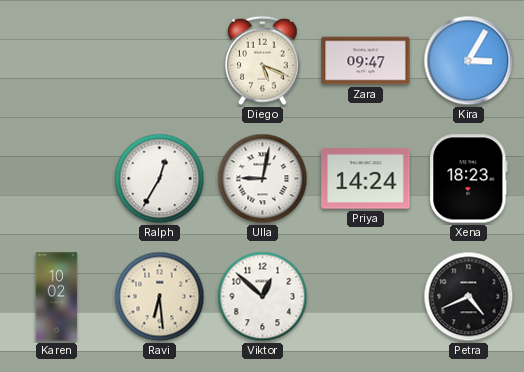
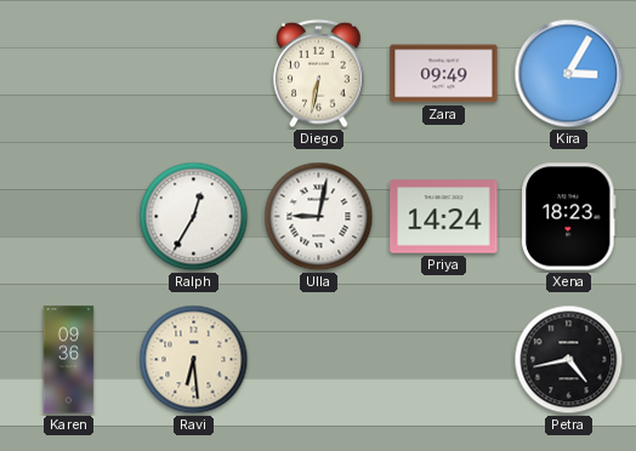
Diego: 5:19 -> 6:32 (319, 74)
Zara: 09:47 -> 09:49 (444, 74)
Karen: 10:02 -> 09:36 (69, 360)
Viktor: 12:52 -> none (263, 297)
Petra: 4:41 -> 4:43 (569, 360)
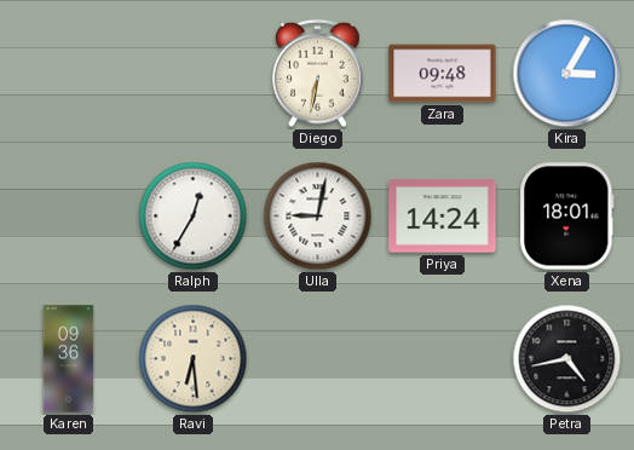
Zara: 09:49 -> 09:48 (443, 74)
Xena: 18:23 -> 18:01 (567, 217)
